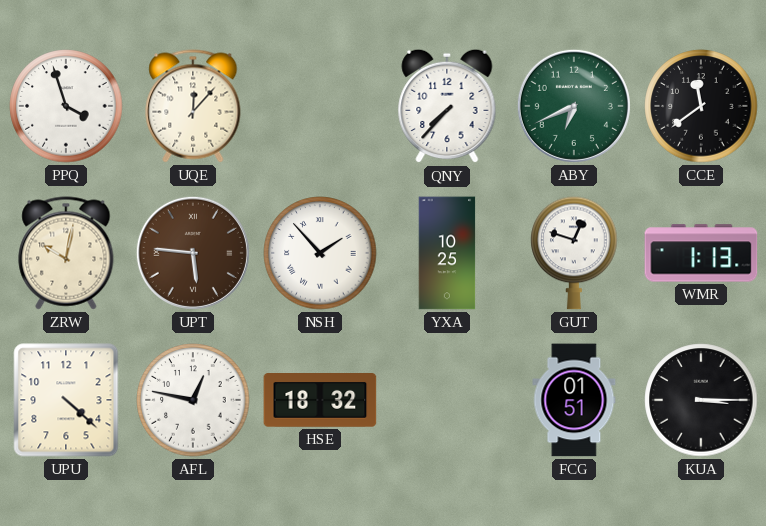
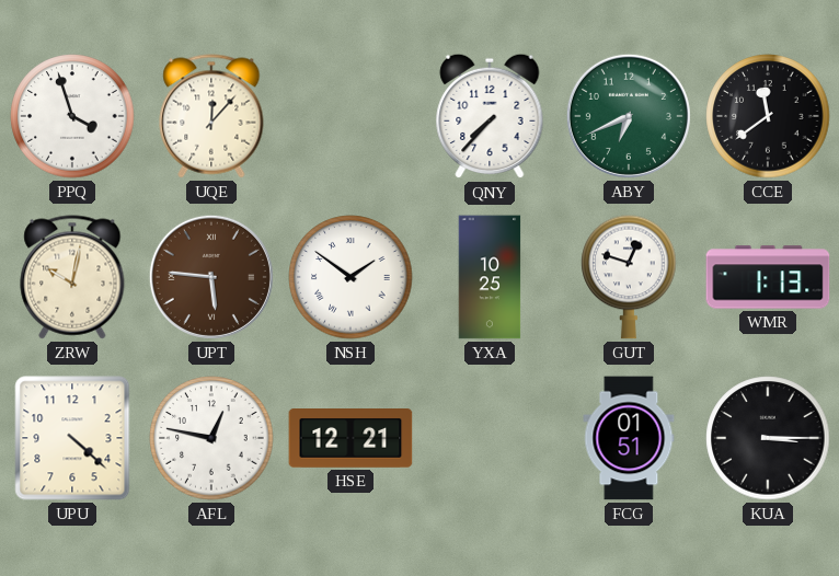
NSH: 1:53 -> 1:51 (350, 277)
HSE: 18:32 -> 12:21 (350, 439)
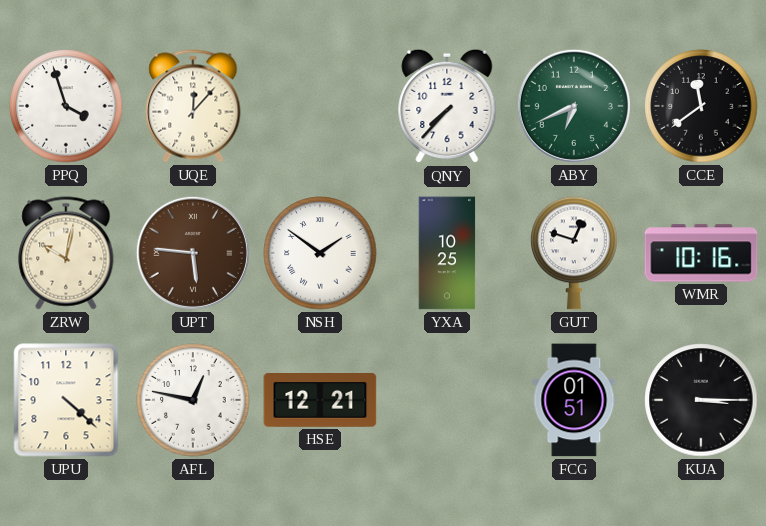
WMR: 1:13 -> 10:16 (701, 253)
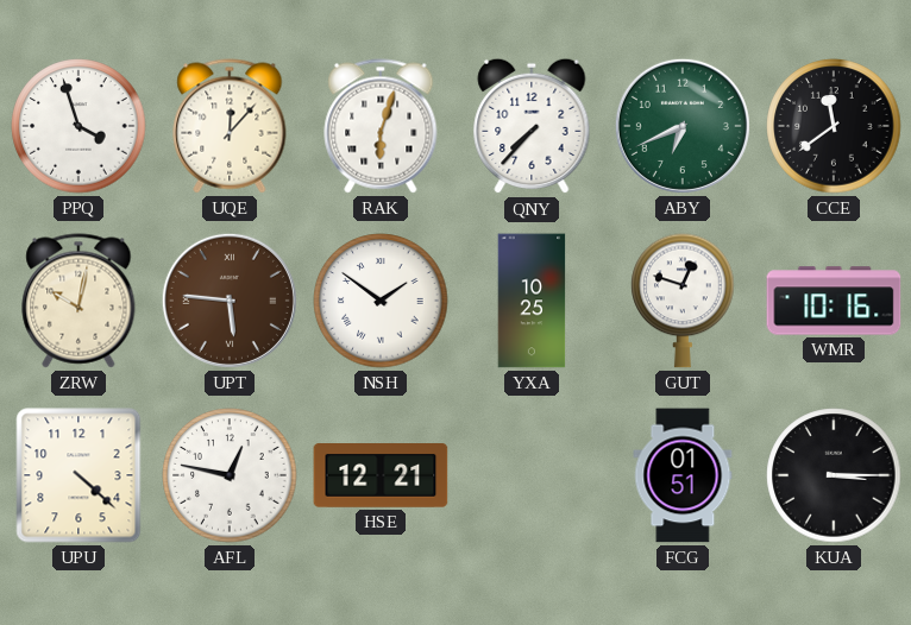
RAK: none -> 6:03 (381, 126)
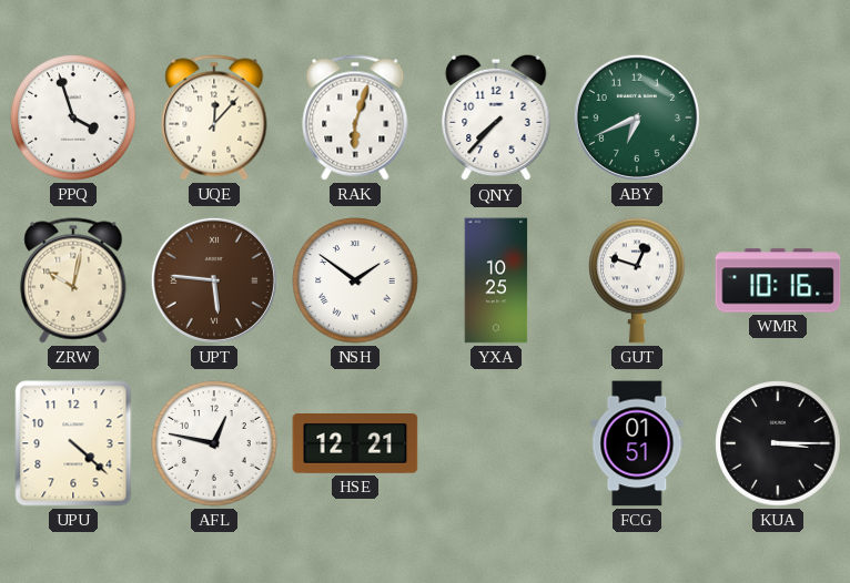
CCE: 11:39 -> none (834, 126)
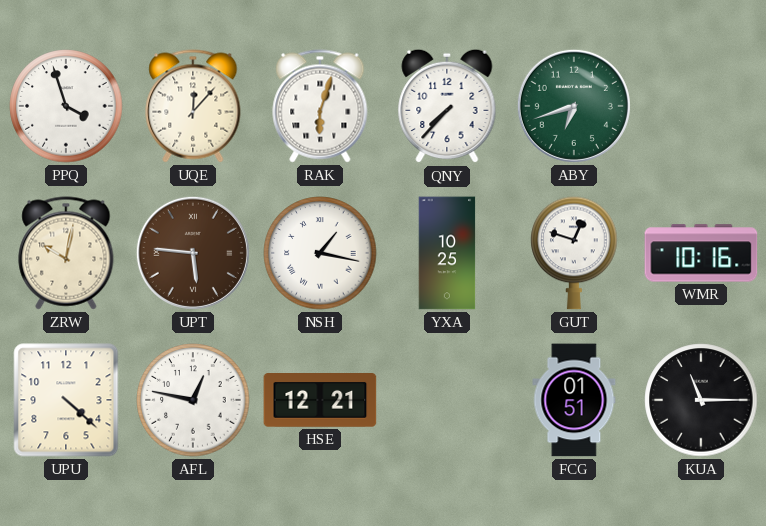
ABY: 6:41 -> 6:42 (574, 106)
NSH: 1:51 -> 1:17 (320, 253)
KUA: 3:15 -> 11:15 (701, 400)
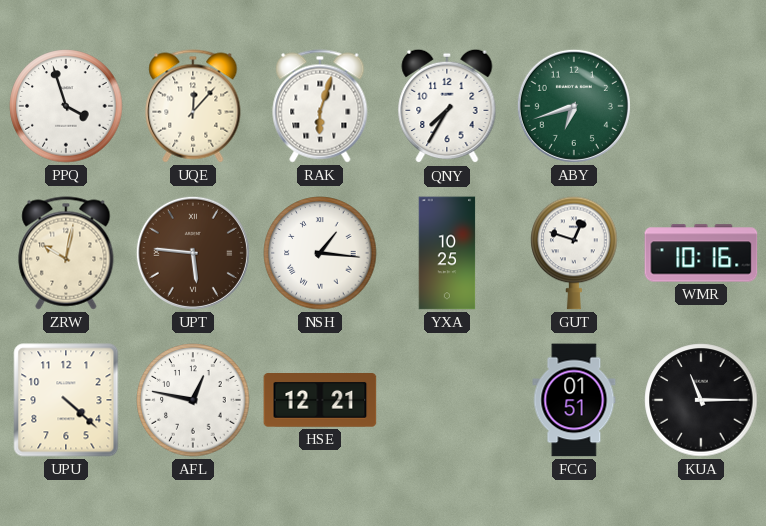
QNY: 7:37 -> 7:35 (447, 106)
NSH: 1:17 -> 1:16 (320, 253)
